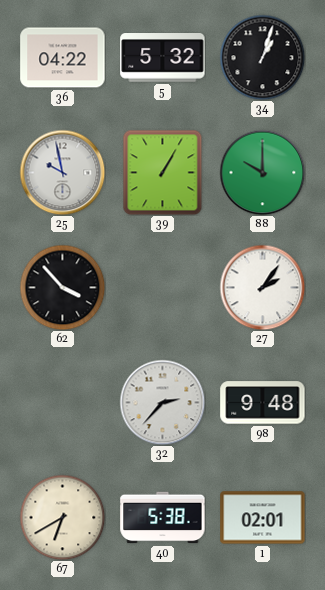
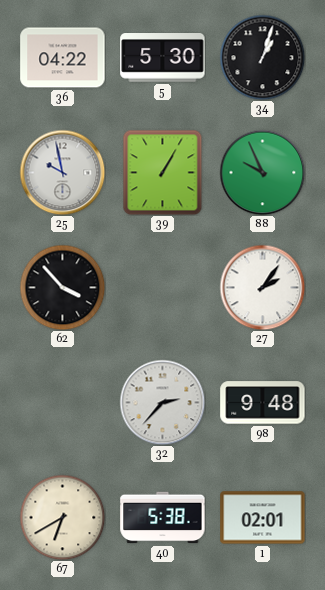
5: 5:32 -> 5:30 (163, 58)
88: 10:00 -> 9:56 (262, 172)
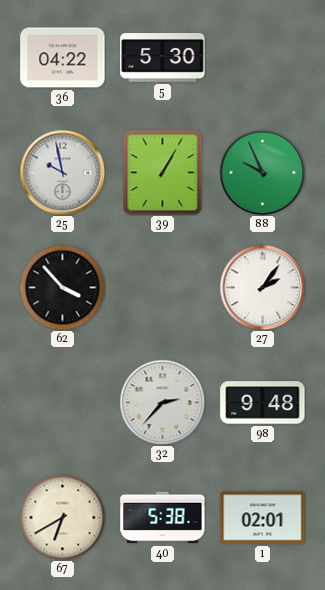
34: 1:03 -> none (262, 57)
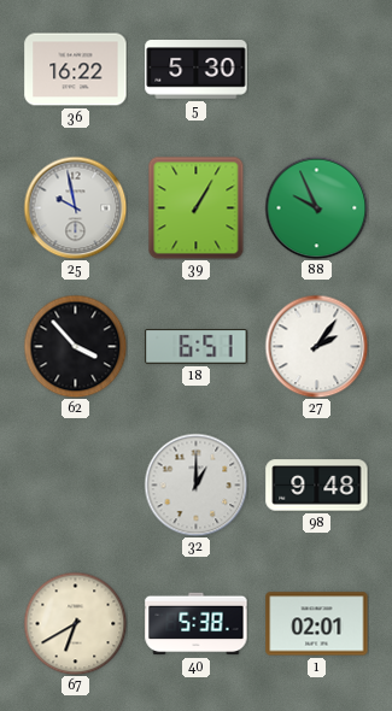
36: 04:22 -> 16:22 (76, 70)
18: none -> 6:51 (197, 347)
32: 2:37 -> 1:00 (195, 484)
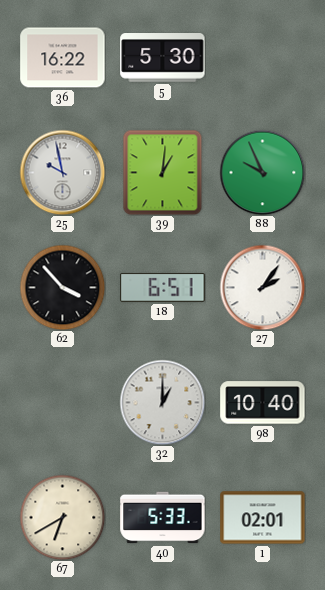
39: 1:05 -> 1:01 (163, 172)
98: 9:48 -> 10:40 (263, 403)
40: 5:38 -> 5:33 (163, 518)
